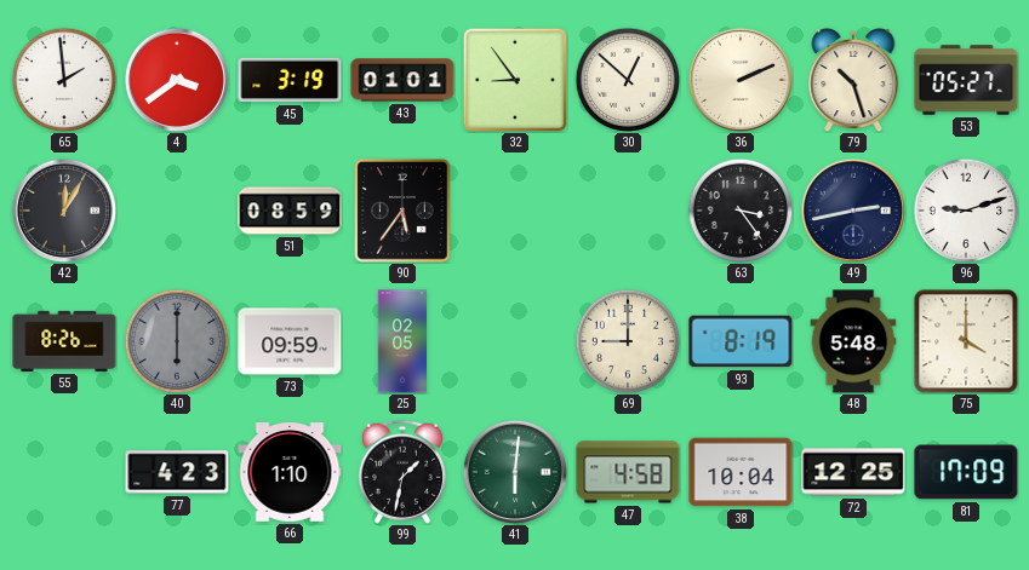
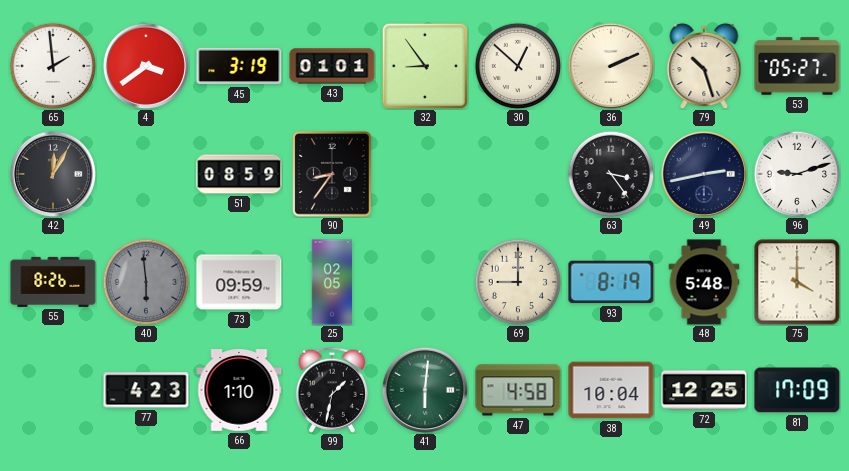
90: 5:36 -> 8:36 (333, 174)
40: 6:00 -> 5:59 (146, 282)
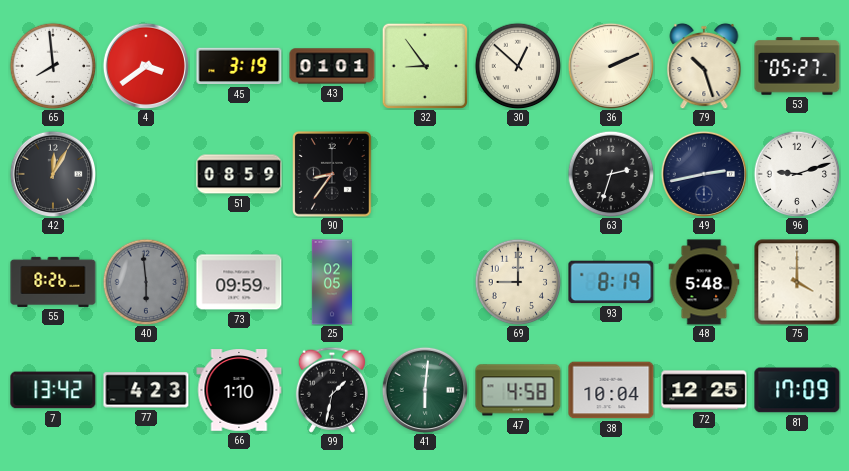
65: 1:59 -> 7:59 (53, 66)
63: 3:24 -> 2:33 (611, 174)
7: none -> 13:42 (53, 390)
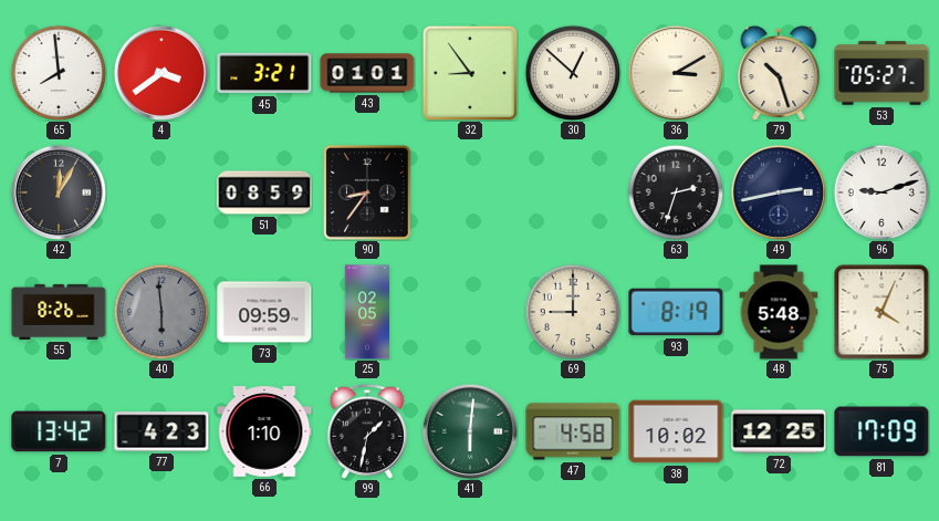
45: 3:19 -> 3:21 (264, 73)
36: 2:11 -> 3:10 (675, 72)
75: 4:00 -> 4:04 (881, 312)
38: 10:04 -> 10:02 (676, 431)
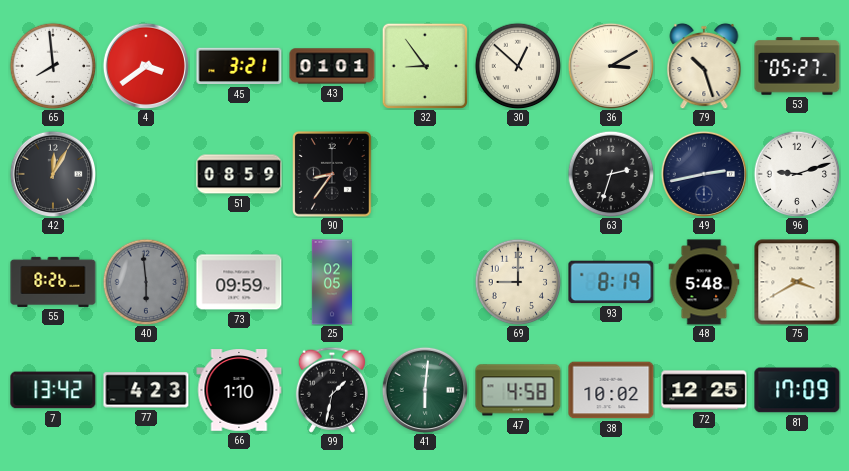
75: 4:04 -> 3:40 (797, 282)
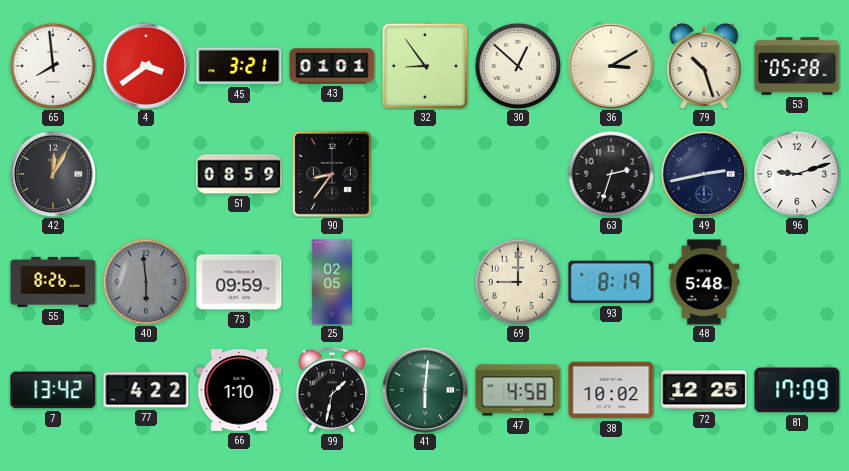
53: 05:27 -> 05:28 (797, 66)
75: 3:40 -> none (797, 282)
77: 4:23 -> 4:22 (146, 390)
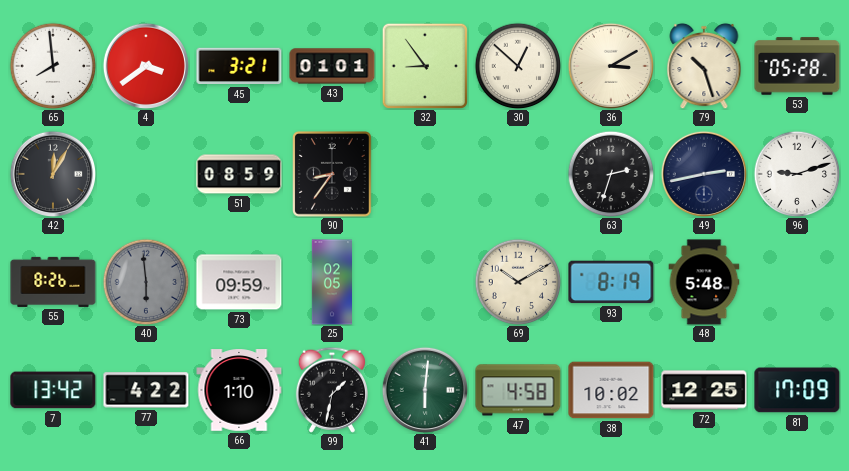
69: 9:00 -> 10:10 (518, 282)
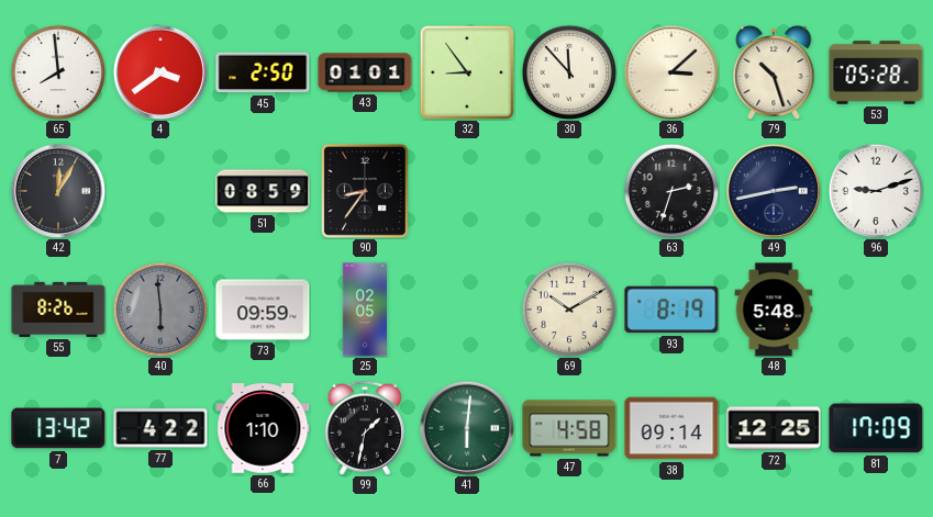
45: 3:21 -> 2:50 (263, 72)
30: 12:52 -> 11:53 (569, 72)
36: 3:10 -> 3:08 (670, 71)
38: 10:02 -> 09:14 (671, 428)
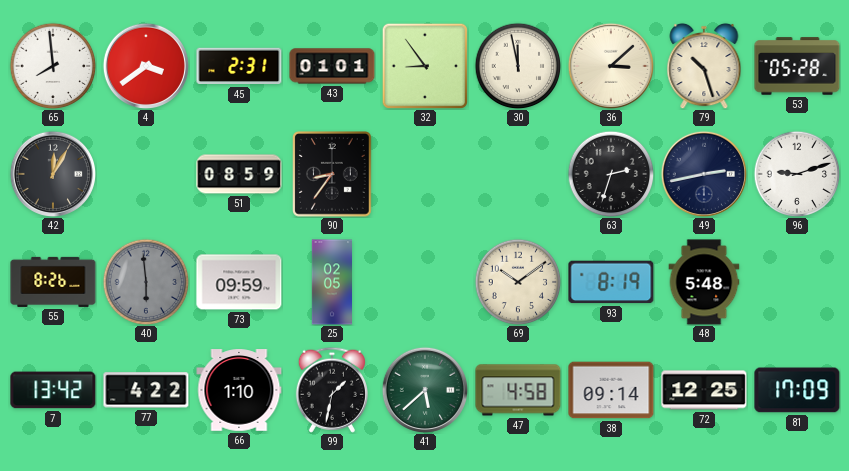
45: 2:50 -> 2:31 (239, 66)
30: 11:53 -> 11:58 (518, 66)
69: 10:10 -> 10:09 (518, 282)
41: 6:01 -> 5:38 (424, 389)
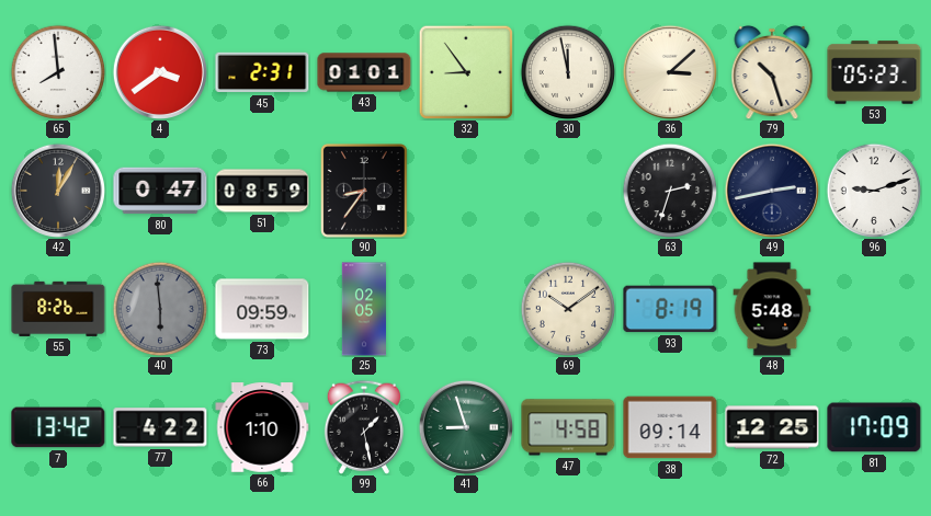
53: 05:28 -> 05:23 (874, 72)
80: none -> 0:47 (160, 191)
99: 1:32 -> 1:28 (364, 427)
41: 5:38 -> 8:57 (465, 426)
